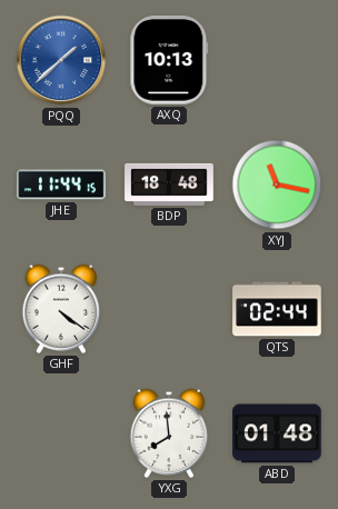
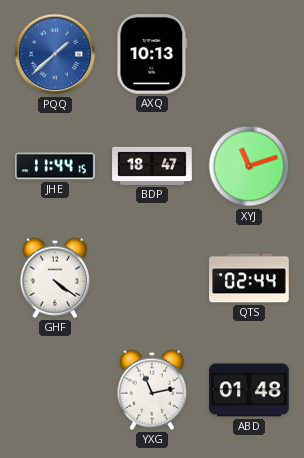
BDP: 18:48 -> 18:47 (152, 166)
XYJ: 11:17 -> 11:12 (249, 166)
YXG: 7:59 -> 11:13 (152, 390)
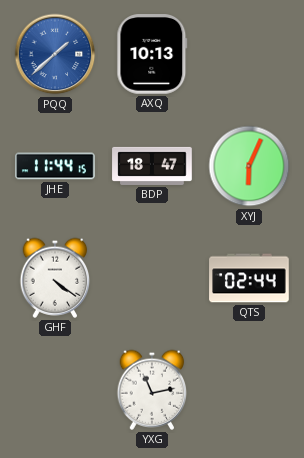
XYJ: 11:12 -> 6:04 (249, 166)
ABD: 01:48 -> none (249, 390)
